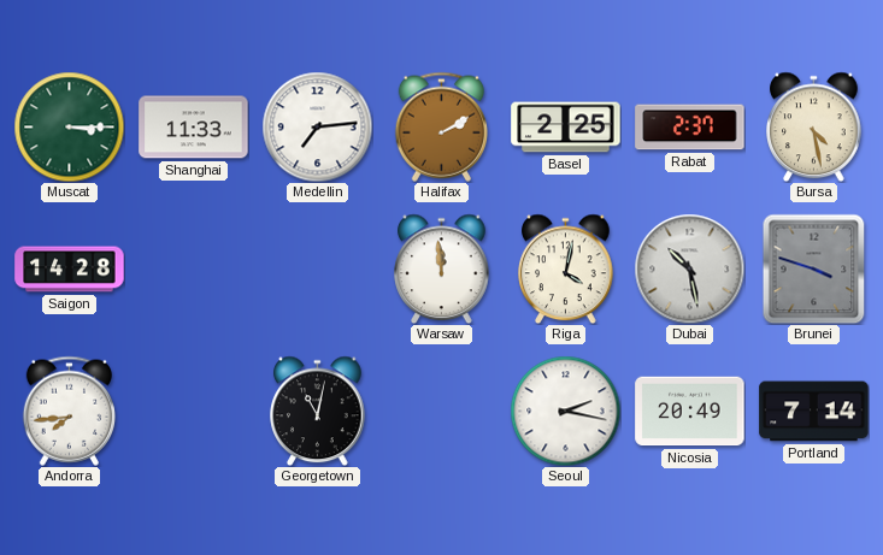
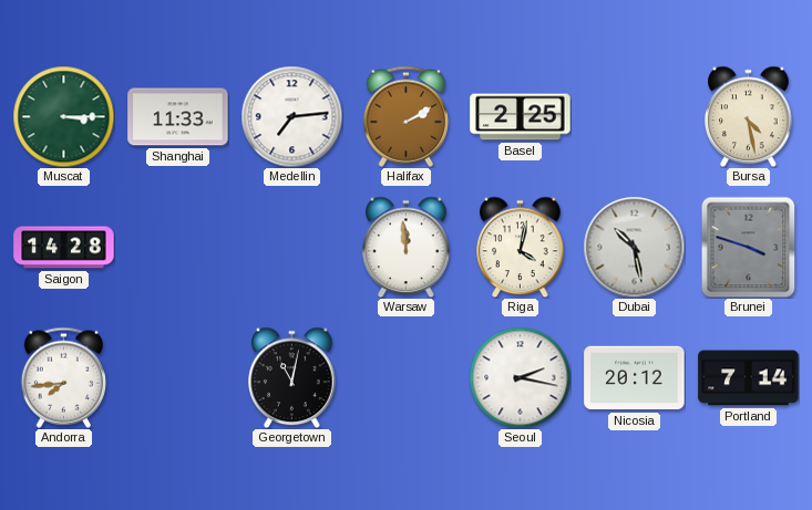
Rabat: 2:37 -> none (690, 128)
Nicosia: 20:49 -> 20:12 (635, 378)
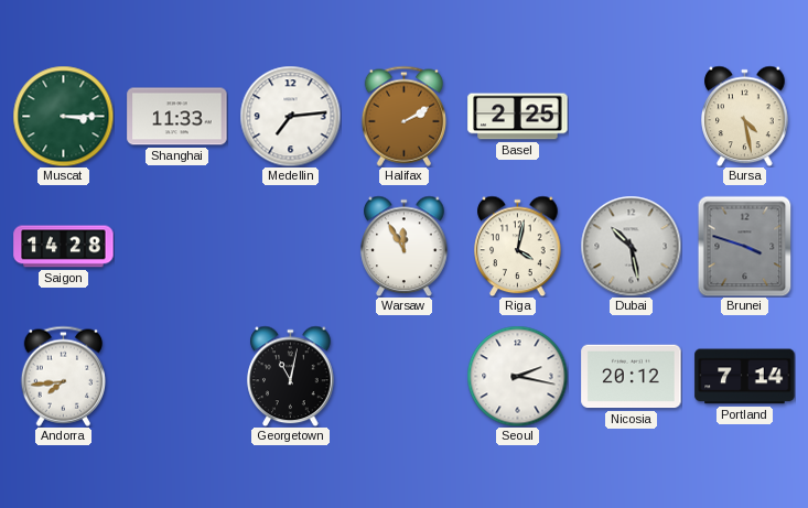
Warsaw: 11:59 -> 11:55 (405, 246)
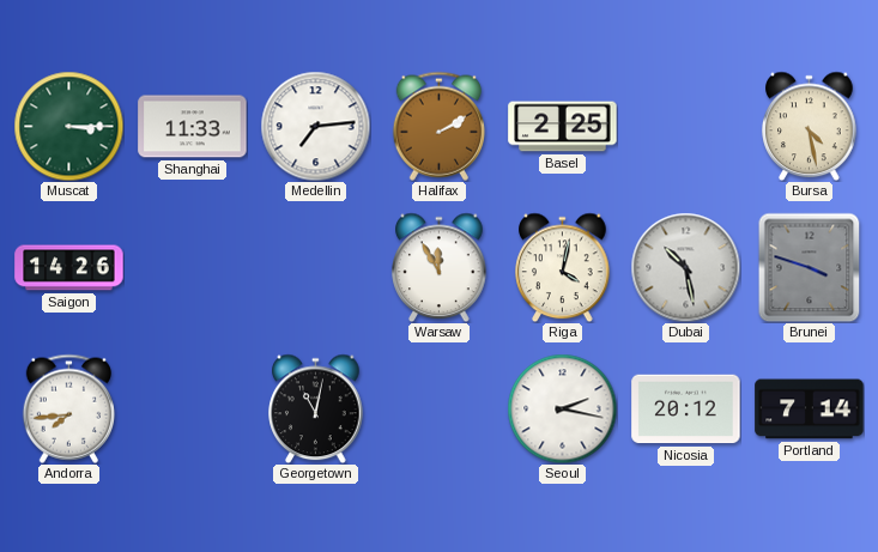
Saigon: 14:28 -> 14:26 (69, 268)
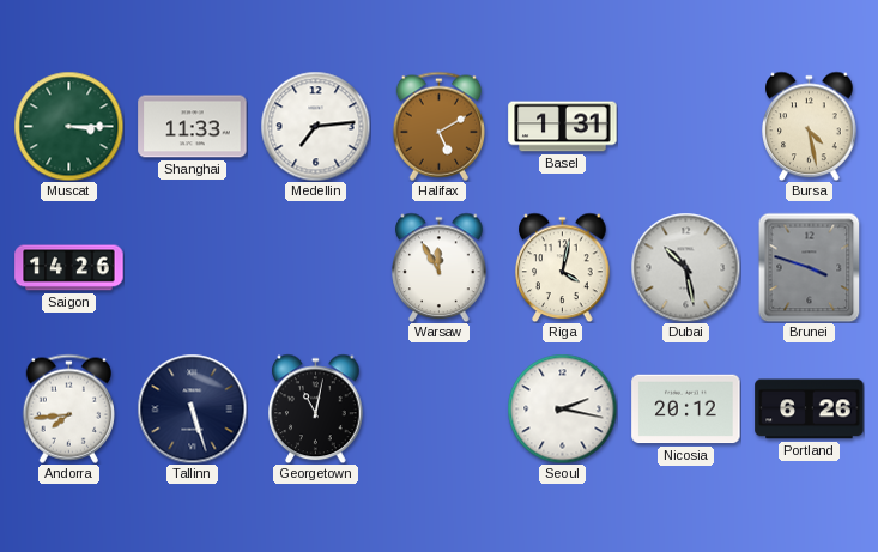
Halifax: 2:10 -> 5:10 (438, 126)
Basel: 2:25 -> 1:31 (563, 127)
Tallinn: none -> 5:27 (192, 408)
Portland: 7:14 -> 6:26 (810, 410)
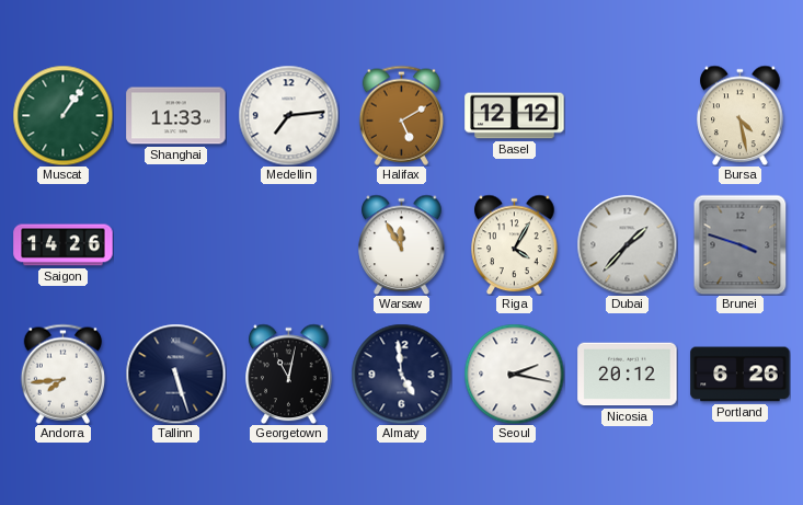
Muscat: 3:15 -> 1:06 (62, 115)
Basel: 1:31 -> 12:12 (515, 116)
Riga: 4:02 -> 4:05 (515, 244)
Dubai: 10:28 -> 1:37 (627, 244)
Almaty: none -> 4:59 (401, 374)
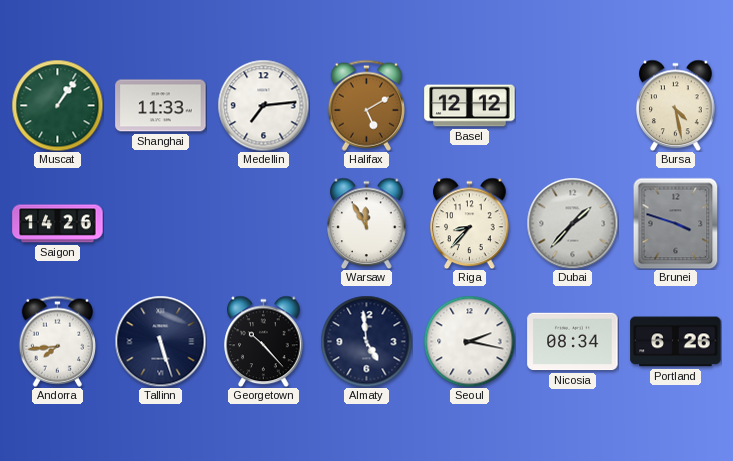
Riga: 4:05 -> 8:37 (470, 223)
Georgetown: 11:02 -> 10:23 (264, 341)
Nicosia: 20:12 -> 08:34 (573, 342)
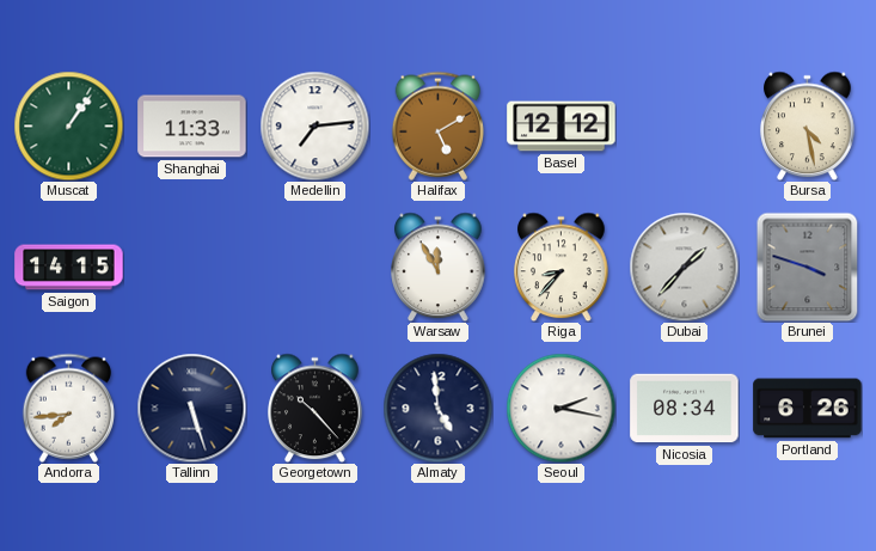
Saigon: 14:26 -> 14:15 (69, 268)
